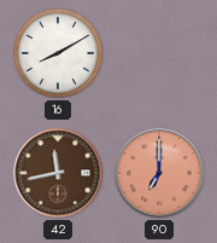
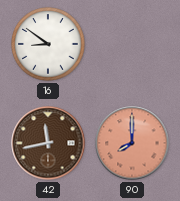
16: 8:10 -> 8:51 (48, 44)
90: 7:00 -> 8:00 (132, 143)
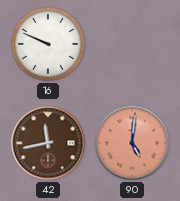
16: 8:51 -> 9:49 (48, 44)
90: 8:00 -> 5:01 (132, 143)
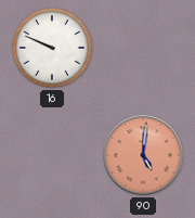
42: 11:43 -> none (48, 143)
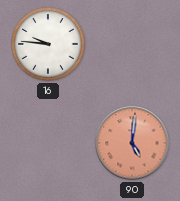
16: 9:49 -> 9:46 (48, 44)
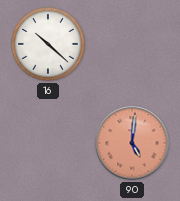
16: 9:46 -> 10:22 (48, 44)
